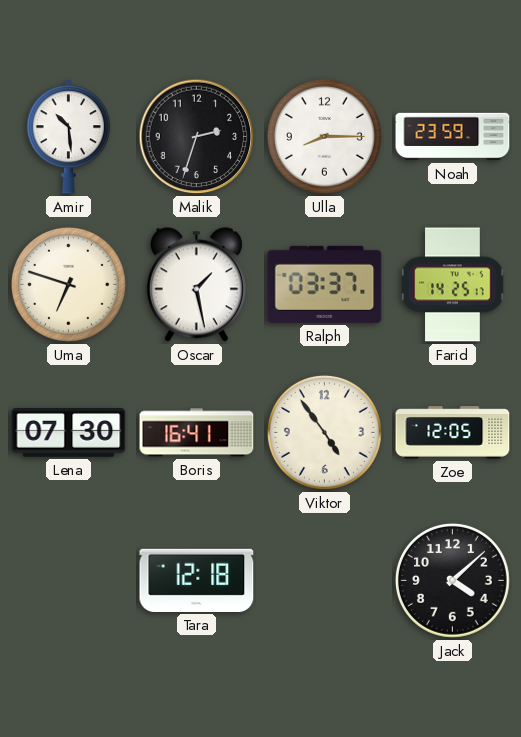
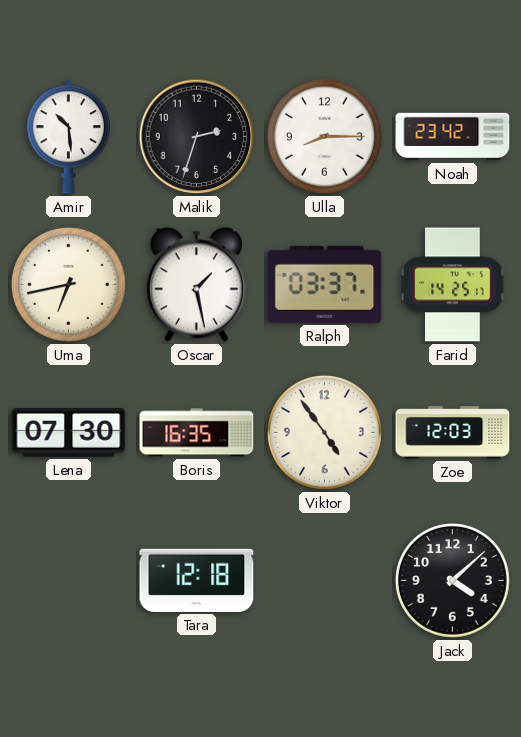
Noah: 23:59 -> 23:42 (453, 137)
Uma: 6:48 -> 6:43 (68, 284)
Boris: 16:41 -> 16:35 (197, 433)
Zoe: 12:05 -> 12:03 (453, 433)
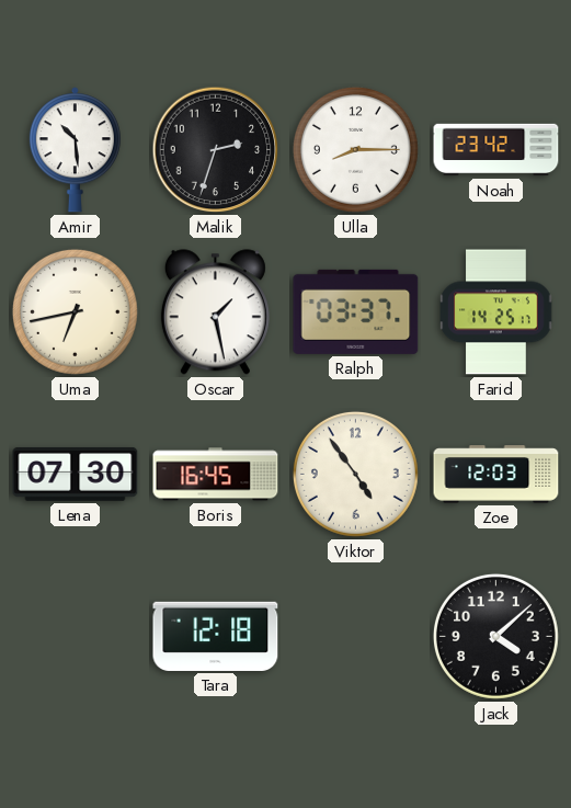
Boris: 16:35 -> 16:45 (216, 475)
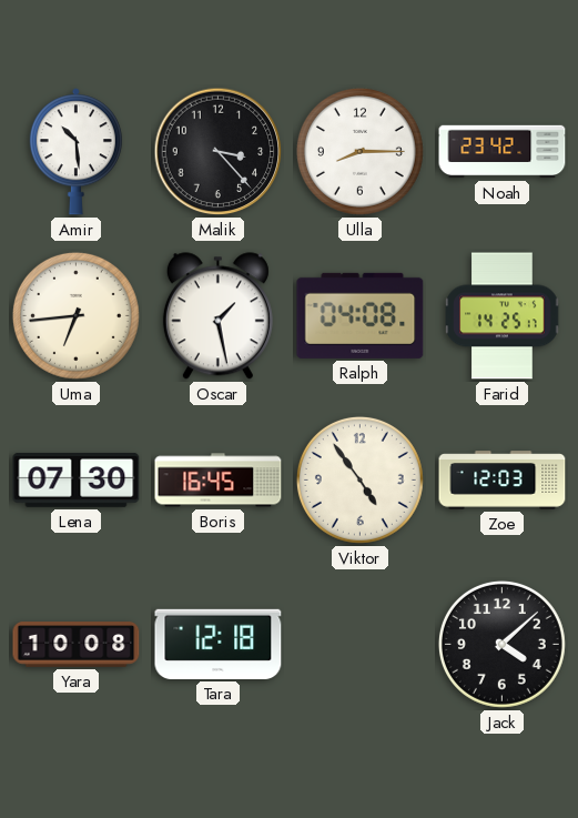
Malik: 2:33 -> 3:23 (219, 152)
Uma: 6:43 -> 6:44 (75, 315)
Ralph: 03:37 -> 04:08 (361, 315)
Yara: none -> 10:08 (77, 645)
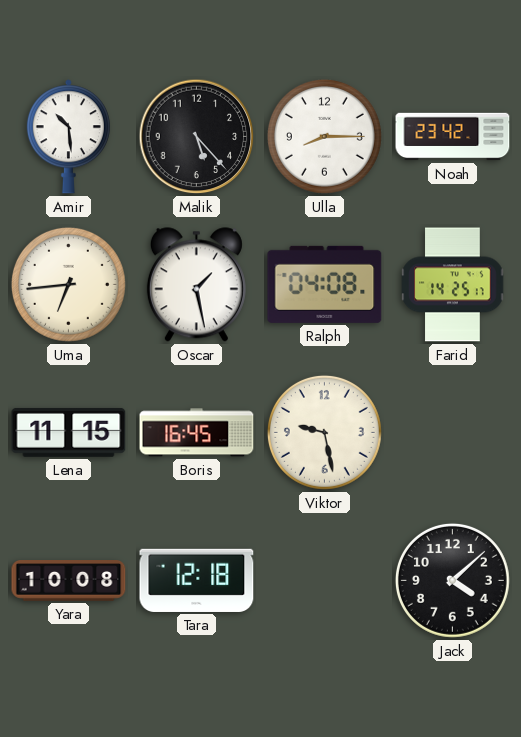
Malik: 3:23 -> 5:23 (197, 137)
Lena: 07:30 -> 11:15 (69, 432)
Viktor: 4:54 -> 9:28 (324, 432)
Zoe: 12:03 -> none (503, 481)
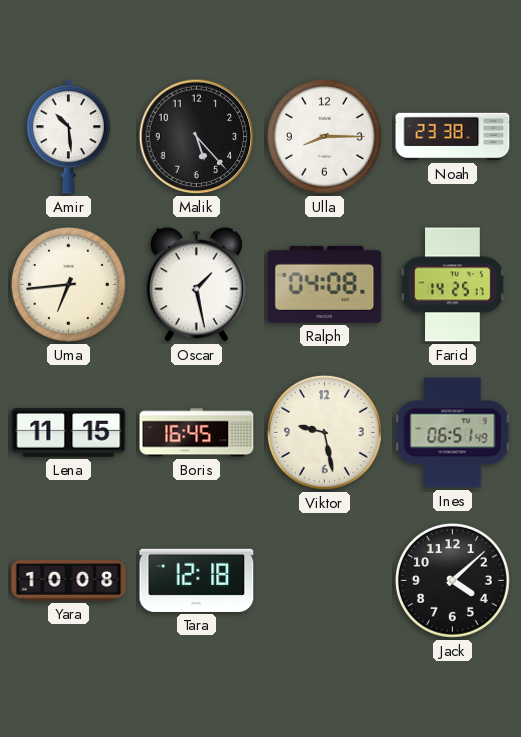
Noah: 23:42 -> 23:38 (453, 137)
Ines: none -> 06:51 (453, 433)
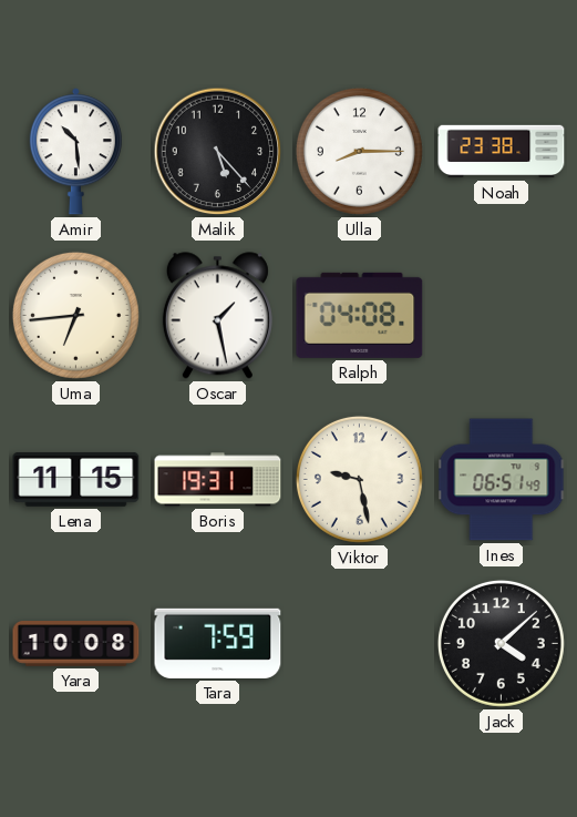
Farid: 14:25 -> none (453, 285)
Boris: 16:45 -> 19:31 (218, 480)
Tara: 12:18 -> 7:59 (218, 643)
